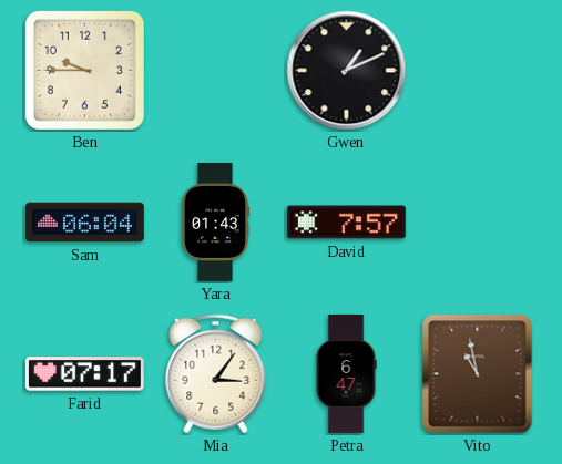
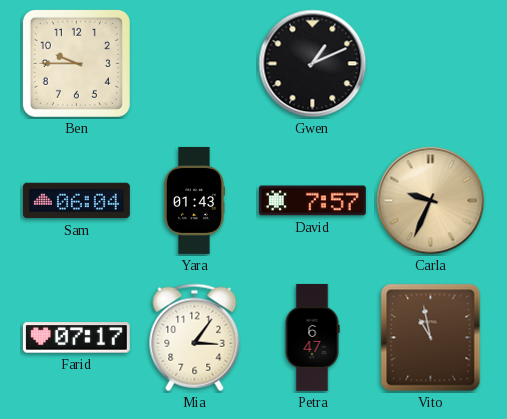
Carla: none -> 9:34 (431, 201)
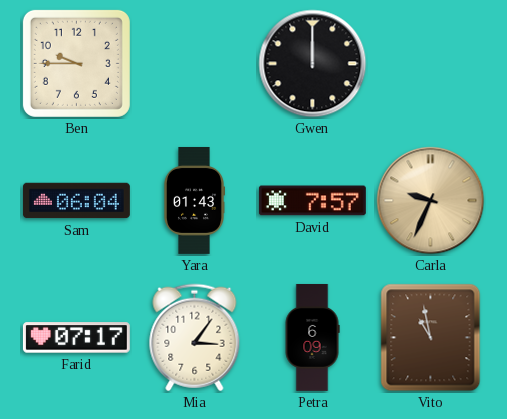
Gwen: 1:11 -> 12:00 (313, 64)
Petra: 6:47 -> 6:09 (312, 337)
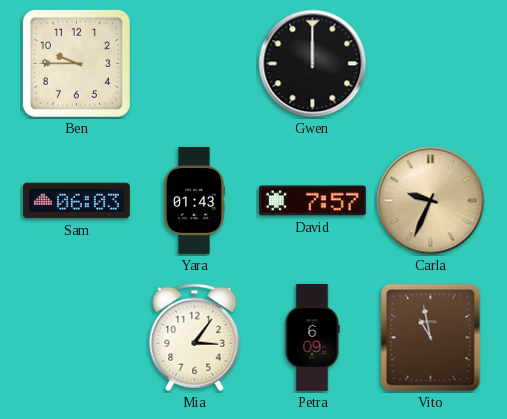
Sam: 06:04 -> 06:03 (76, 201)
Farid: 07:17 -> none (76, 338)
